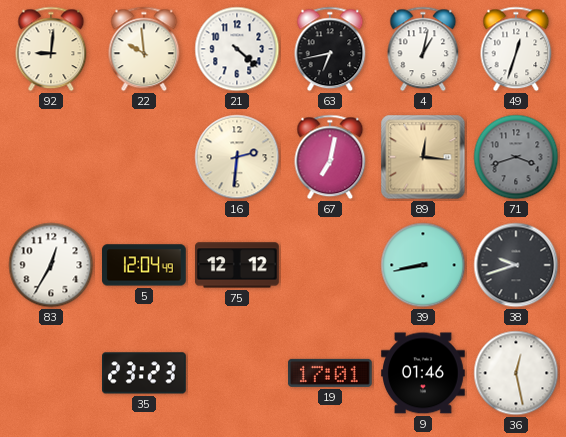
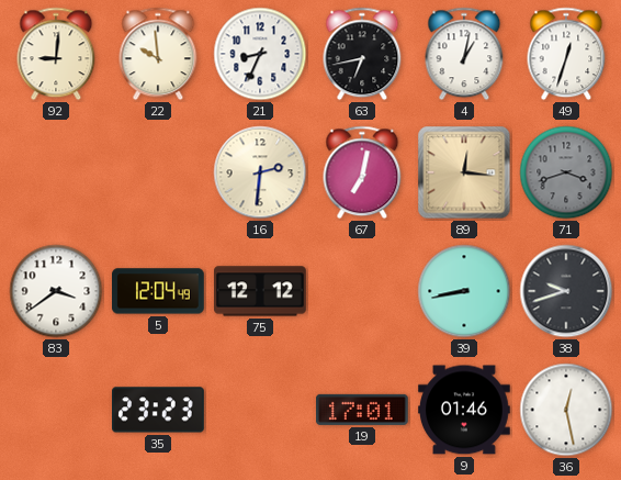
21: 4:22 -> 8:34 (260, 54)
83: 12:35 -> 3:39 (56, 291)
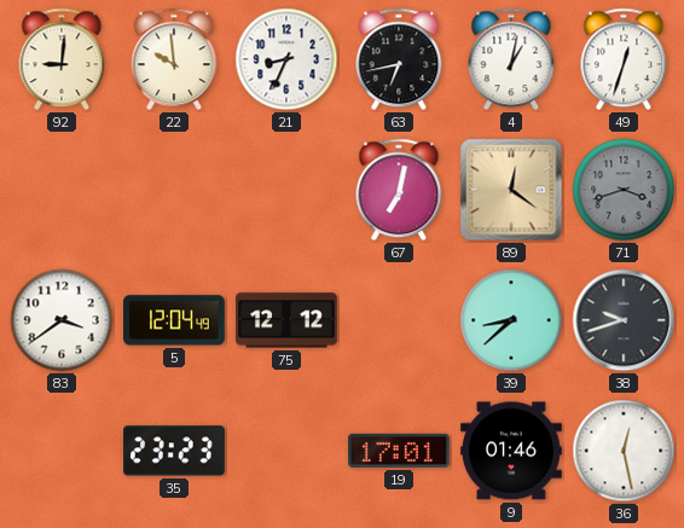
16: 2:31 -> none (260, 172)
89: 12:16 -> 12:21 (511, 190)
39: 8:43 -> 8:38 (511, 320)
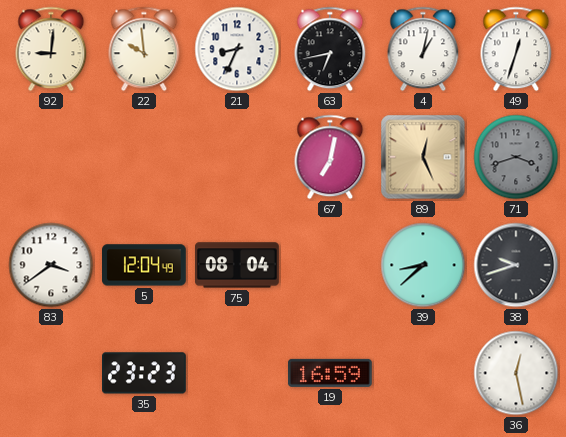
89: 12:21 -> 12:26 (423, 157)
75: 12:12 -> 08:04 (238, 265)
19: 17:01 -> 16:59 (331, 373)
9: 01:46 -> none (511, 451)
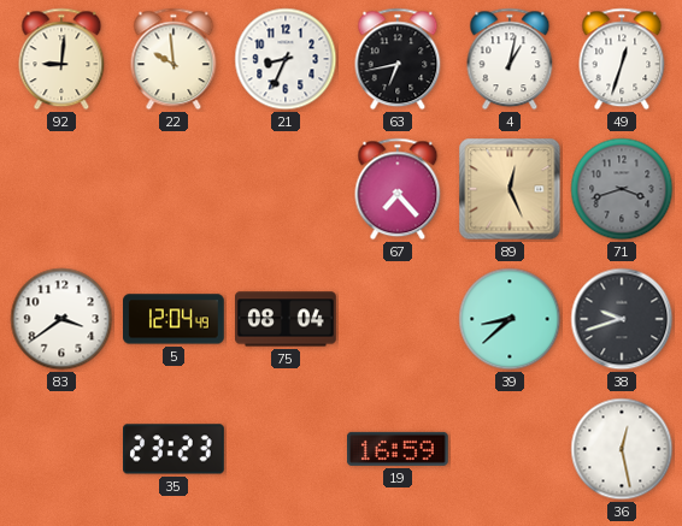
67: 7:02 -> 7:23 (398, 189)
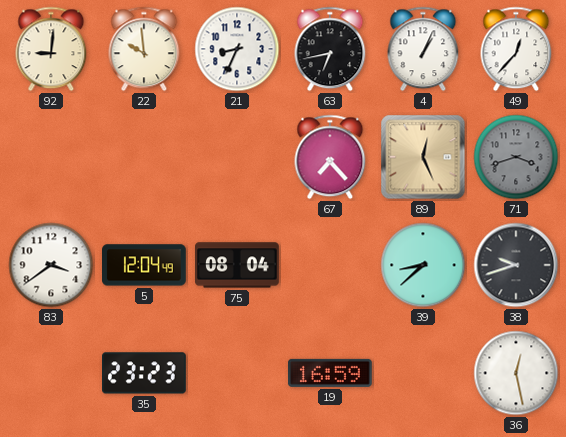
4: 1:02 -> 1:04 (423, 49)
49: 12:33 -> 12:37 (516, 49)
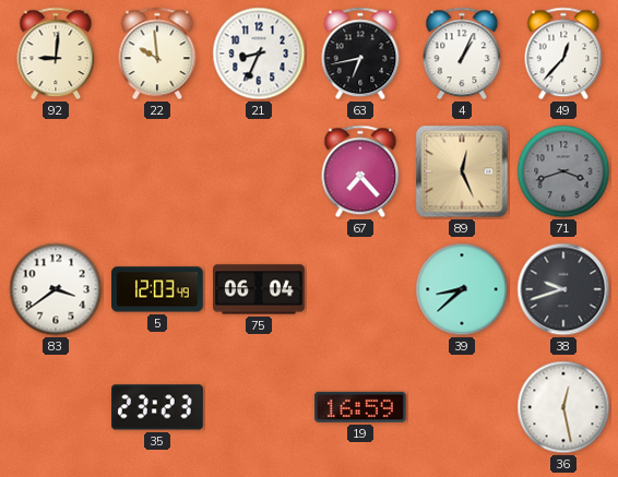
5: 12:04 -> 12:03 (158, 289)
75: 08:04 -> 06:04 (260, 289)
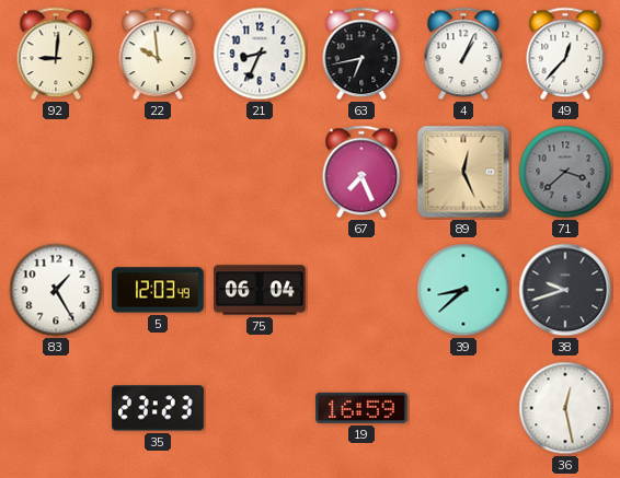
67: 7:23 -> 7:26 (361, 172)
71: 3:42 -> 3:38 (565, 172)
83: 3:39 -> 1:25 (56, 290)
